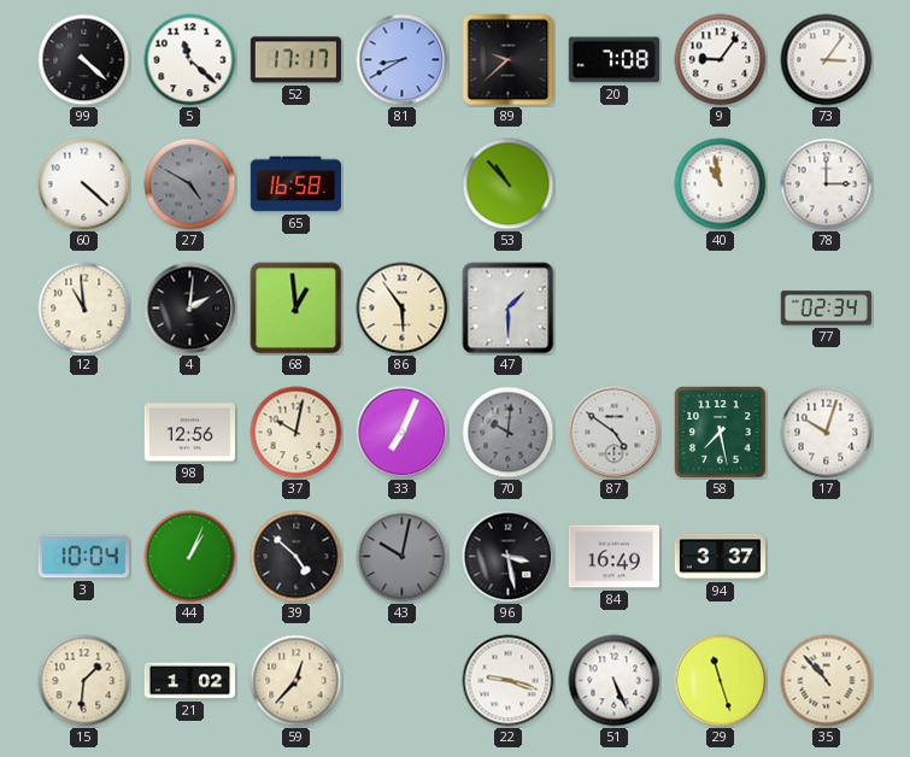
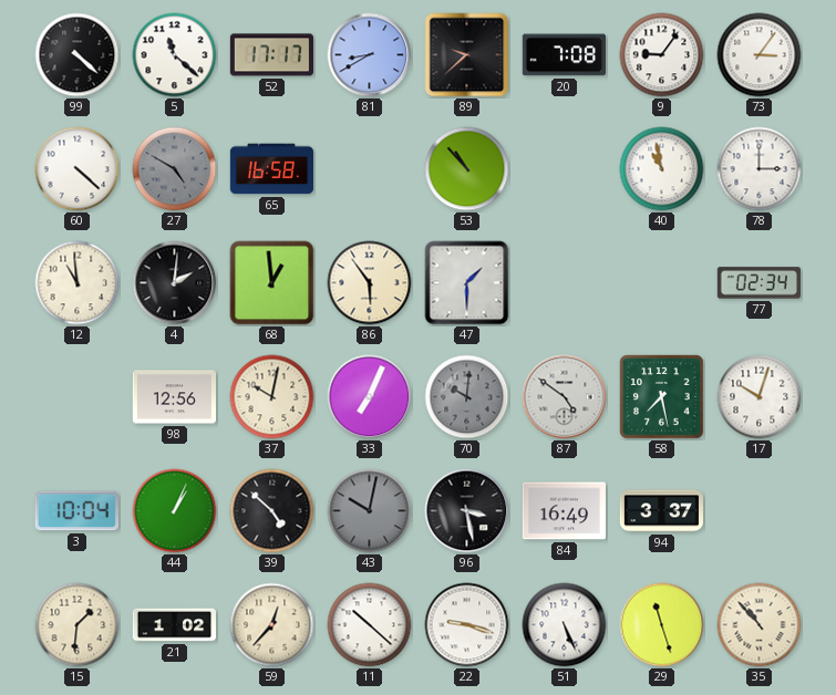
11: none -> 10:22 (370, 625)
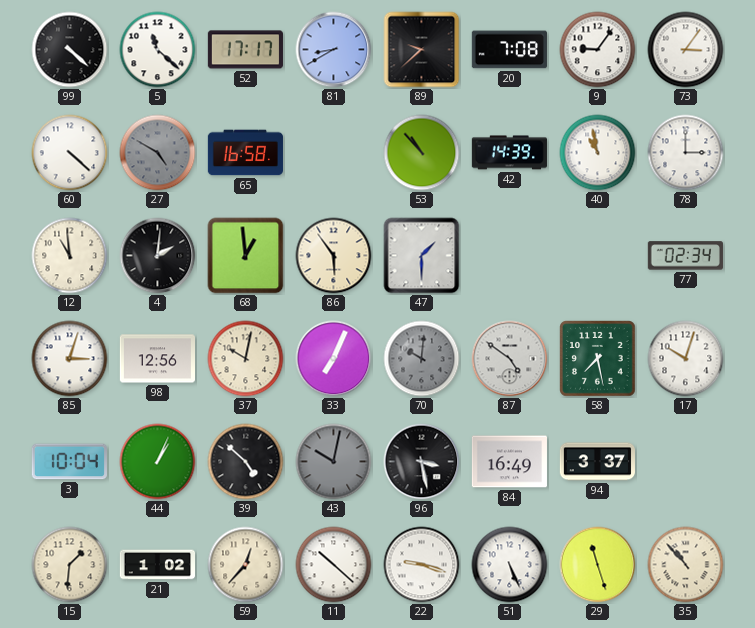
42: none -> 14:39 (509, 153)
85: none -> 3:03 (70, 359)
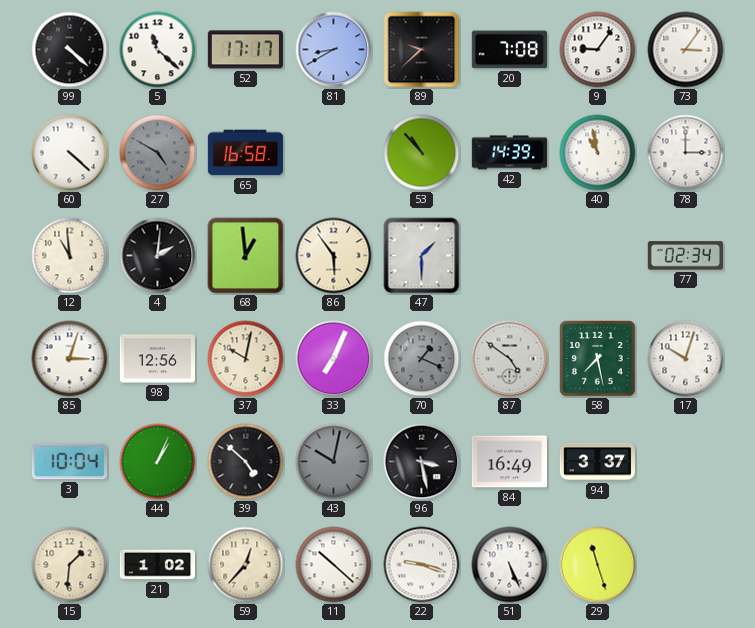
70: 10:01 -> 1:19 (422, 359)
35: 10:53 -> none (686, 565)
